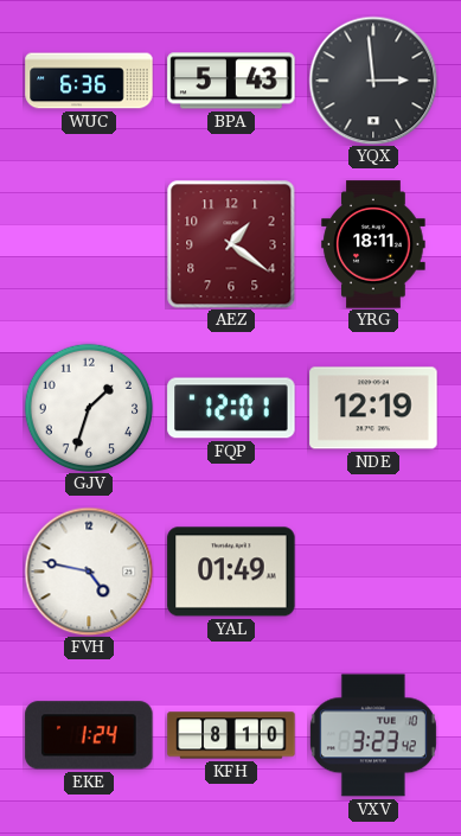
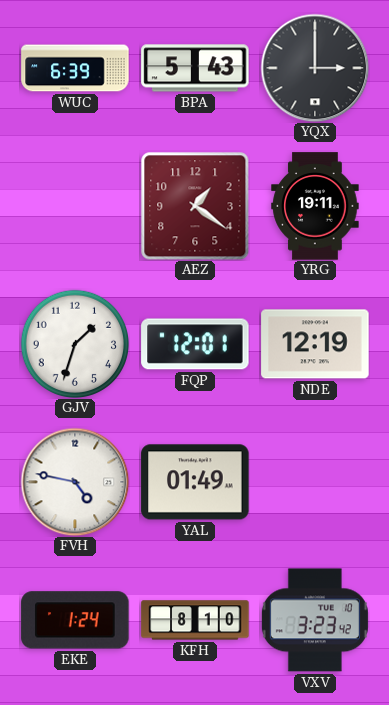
WUC: 6:36 -> 6:39 (75, 68)
YQX: 2:59 -> 3:00 (315, 68)
YRG: 18:11 -> 19:11 (315, 206)
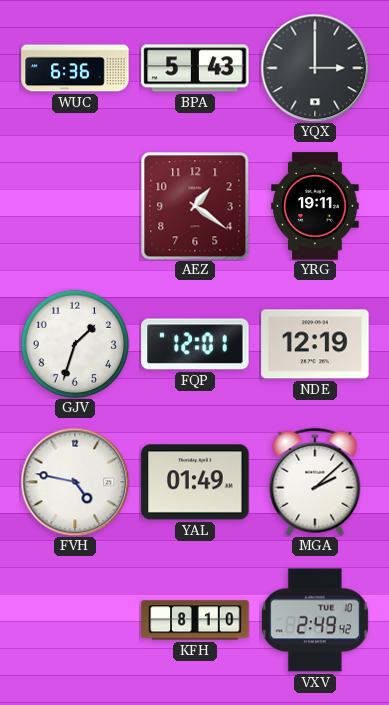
WUC: 6:39 -> 6:36 (75, 68)
MGA: none -> 2:08 (315, 482)
EKE: 1:24 -> none (75, 620)
VXV: 3:23 -> 2:49 (315, 620)
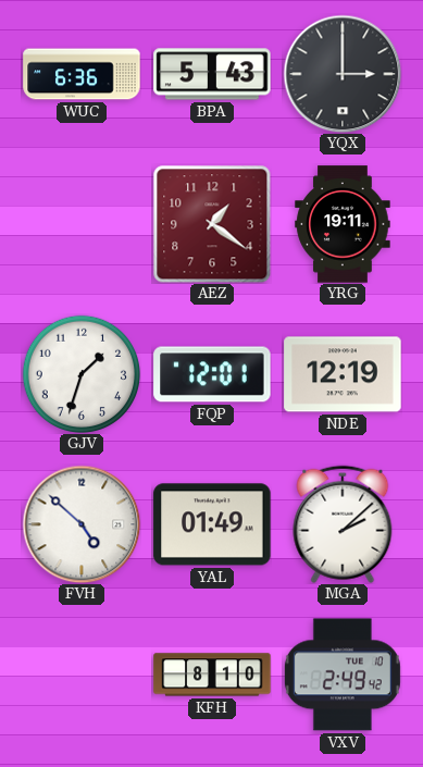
FVH: 4:47 -> 4:52 (82, 524)
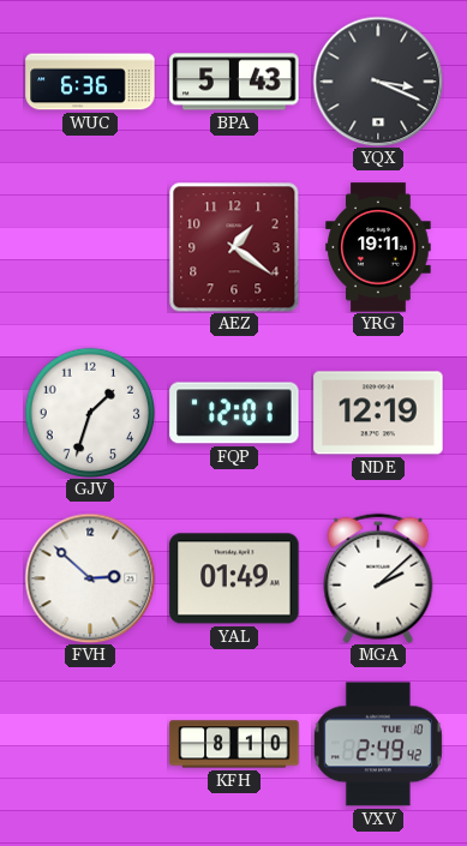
YQX: 3:00 -> 3:19 (378, 82)
FVH: 4:52 -> 2:52 (90, 578)
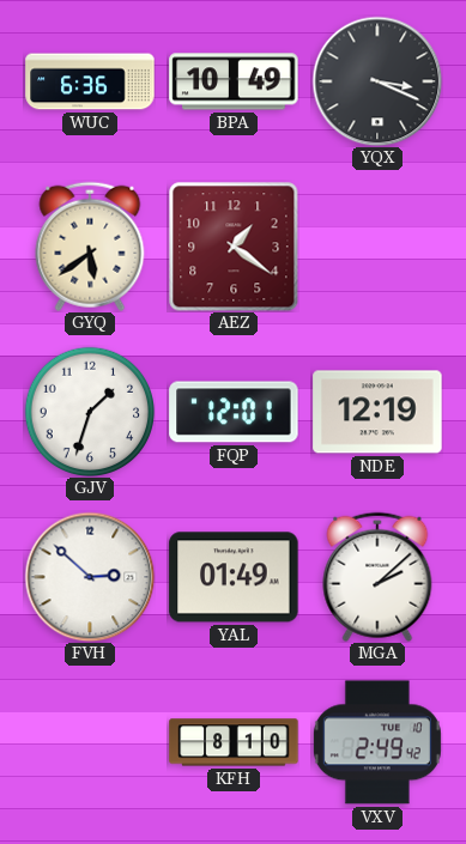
BPA: 5:43 -> 10:49 (234, 81)
GYQ: none -> 5:39 (90, 247)
YRG: 19:11 -> none (378, 247)
